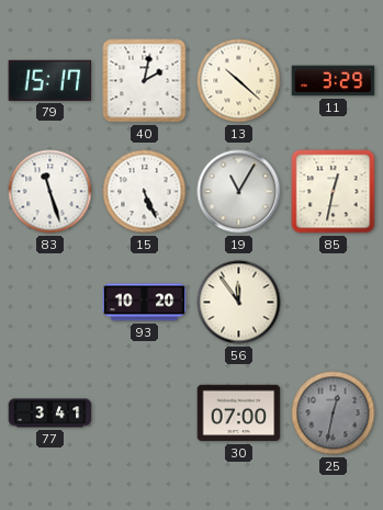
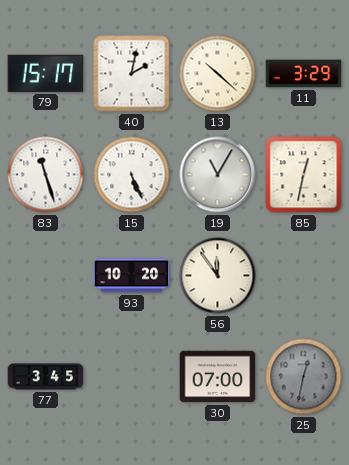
77: 3:41 -> 3:45 (46, 377)
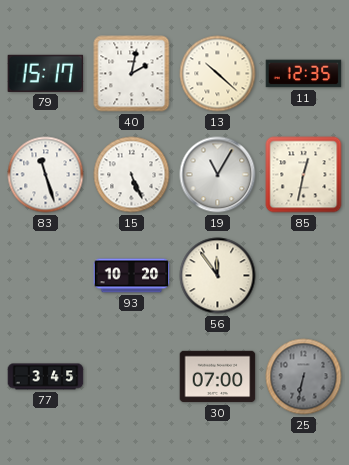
11: 3:29 -> 12:35 (304, 74)
25: 12:32 -> 6:32 (304, 377)
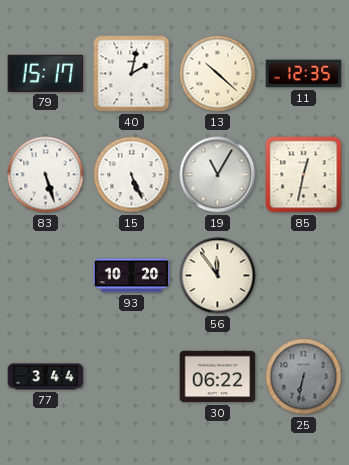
83: 11:27 -> 5:27 (46, 175)
77: 3:45 -> 3:44 (46, 377)
30: 07:00 -> 06:22 (218, 377)
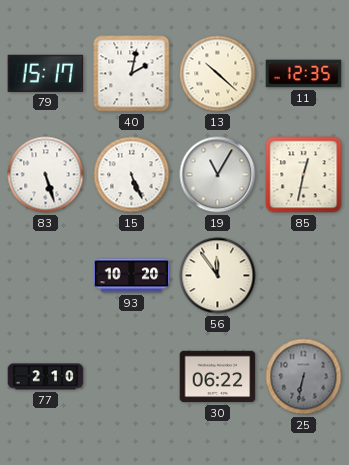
77: 3:44 -> 2:10 (46, 377)
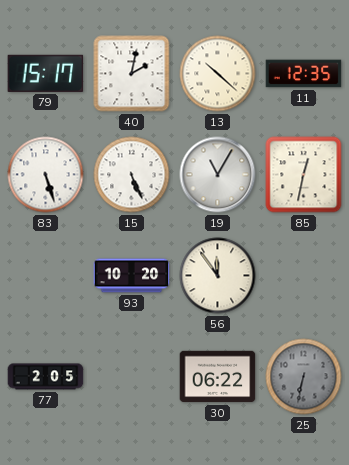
77: 2:10 -> 2:05 (46, 377)
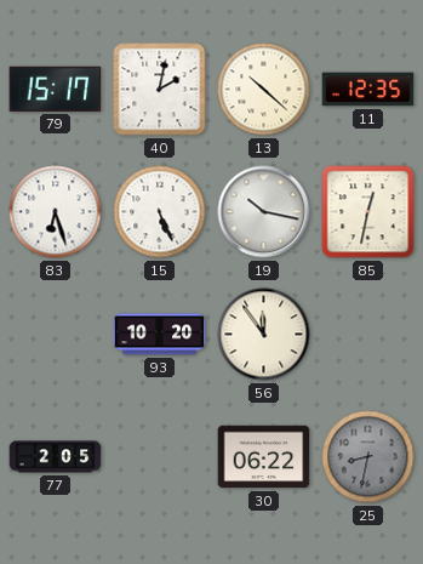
83: 5:27 -> 6:27 (56, 212)
19: 11:05 -> 10:17 (264, 212)
25: 6:32 -> 8:32 (368, 457)
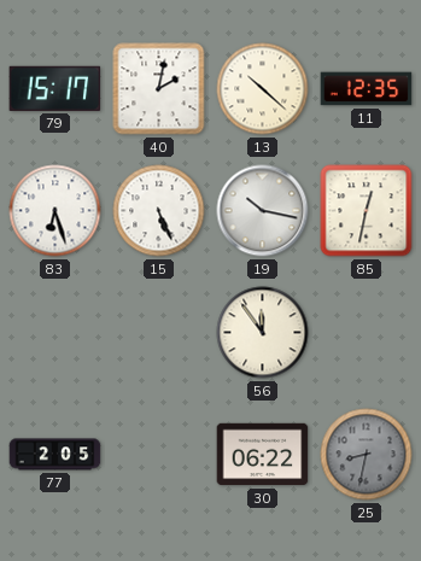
93: 10:20 -> none (160, 335)
